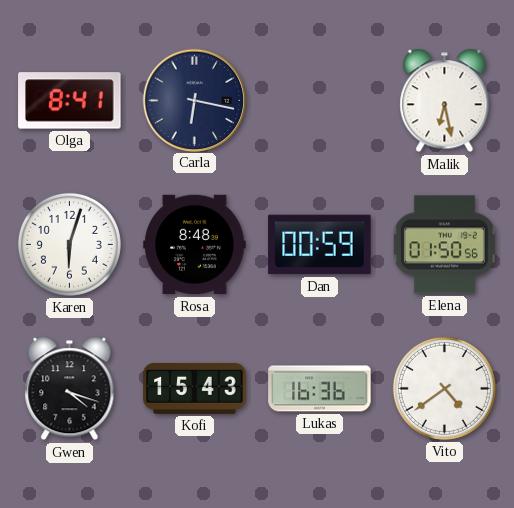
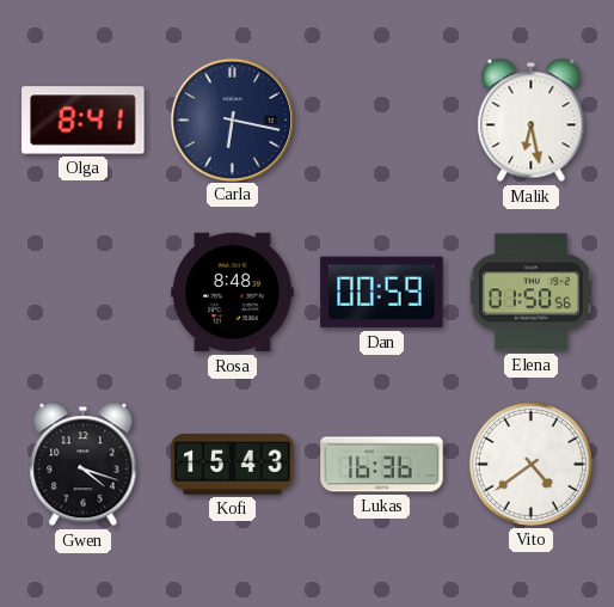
Karen: 6:03 -> none (69, 244)
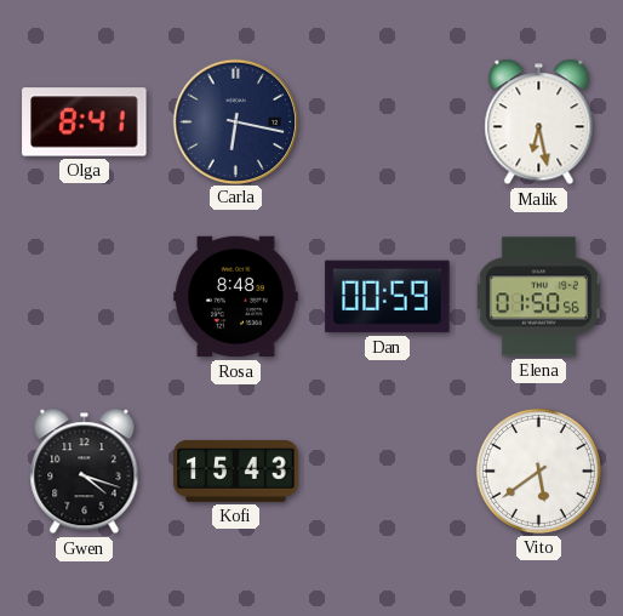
Lukas: 16:36 -> none (382, 465)
Vito: 4:39 -> 5:39 (538, 470)
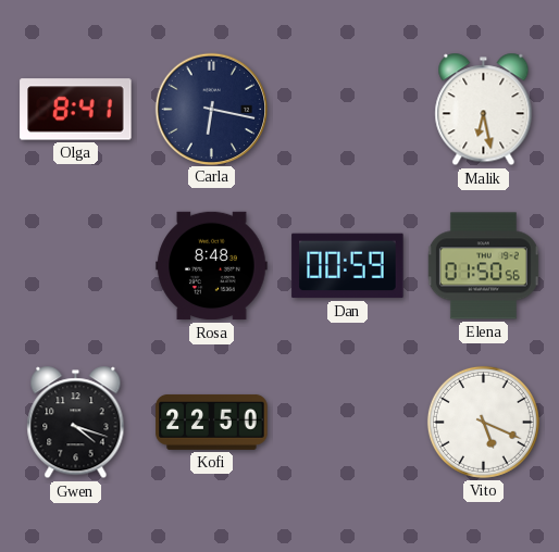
Kofi: 15:43 -> 22:50 (212, 422)
Vito: 5:39 -> 5:19 (483, 422)
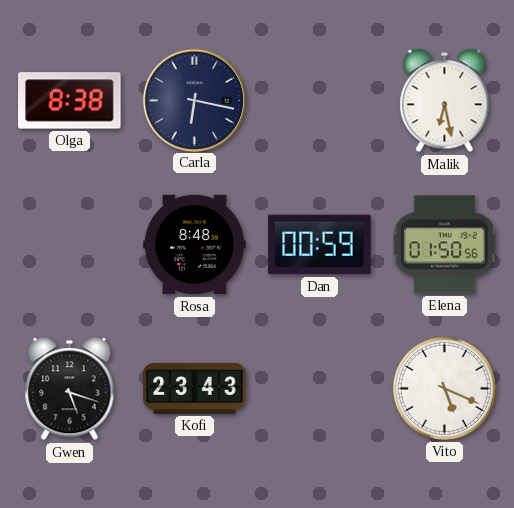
Olga: 8:41 -> 8:38 (70, 101)
Gwen: 4:18 -> 5:18 (70, 389)
Kofi: 22:50 -> 23:43 (195, 388)
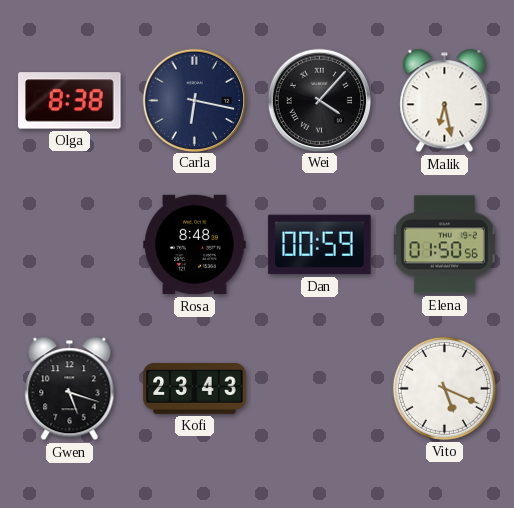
Wei: none -> 4:07 (319, 100)
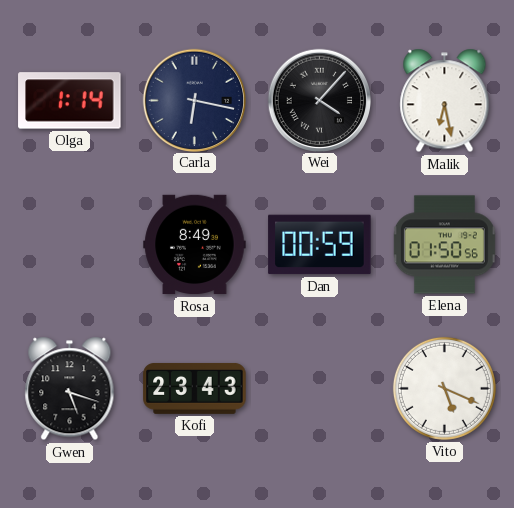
Olga: 8:38 -> 1:14 (70, 101)
Rosa: 8:48 -> 8:49 (195, 245)
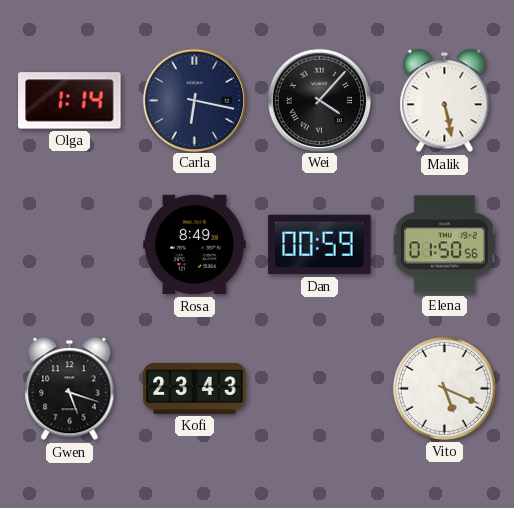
Malik: 6:28 -> 5:28 (445, 101)
